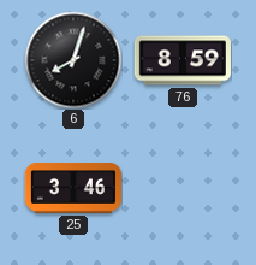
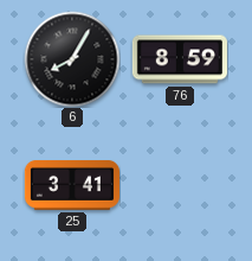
6: 8:03 -> 8:05 (72, 59)
25: 3:46 -> 3:41 (72, 186)
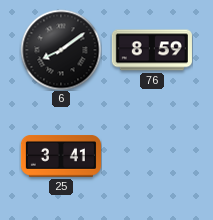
6: 8:05 -> 8:09 (61, 50)
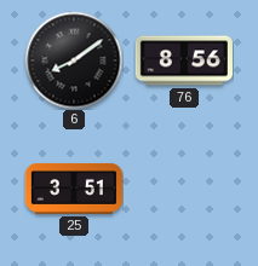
76: 8:59 -> 8:56 (184, 60)
25: 3:41 -> 3:51 (74, 190)
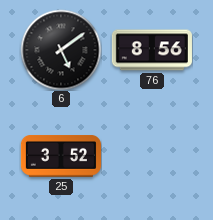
6: 8:09 -> 5:09 (61, 50)
25: 3:51 -> 3:52 (61, 157)
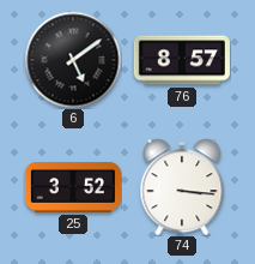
76: 8:56 -> 8:57 (182, 60)
74: none -> 3:16 (182, 187)
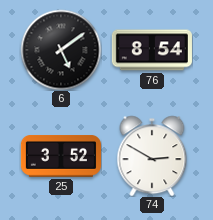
76: 8:57 -> 8:54 (152, 50)
74: 3:16 -> 2:50 (152, 156)
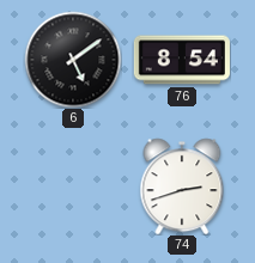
25: 3:52 -> none (61, 157)
74: 2:50 -> 2:42 (182, 186)
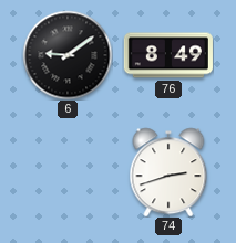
6: 5:09 -> 9:09 (68, 55)
76: 8:54 -> 8:49 (168, 55)
